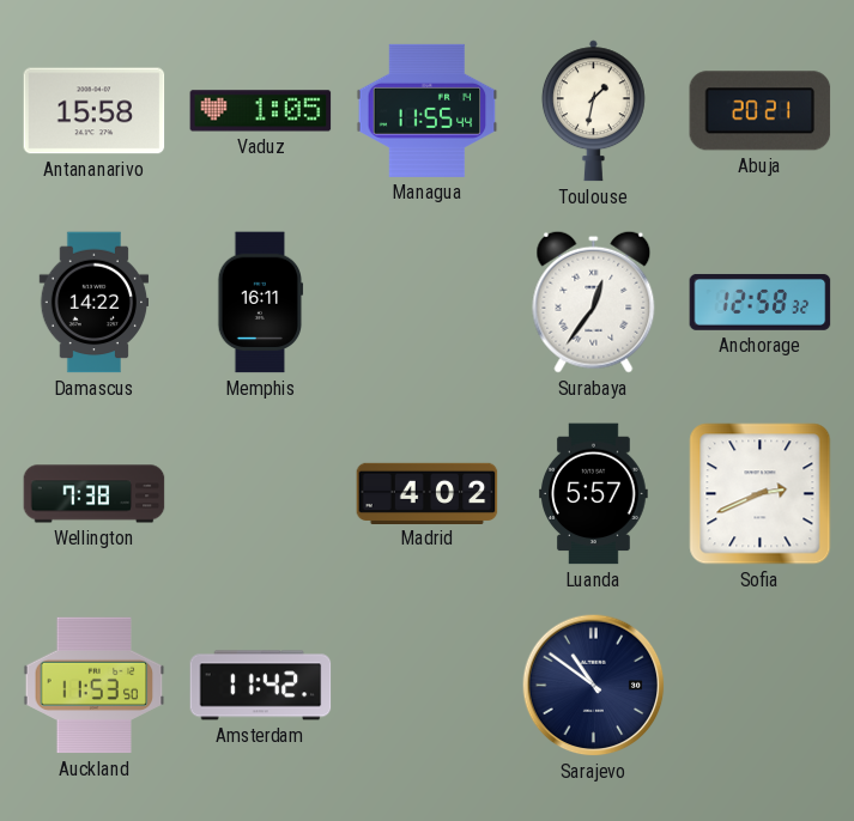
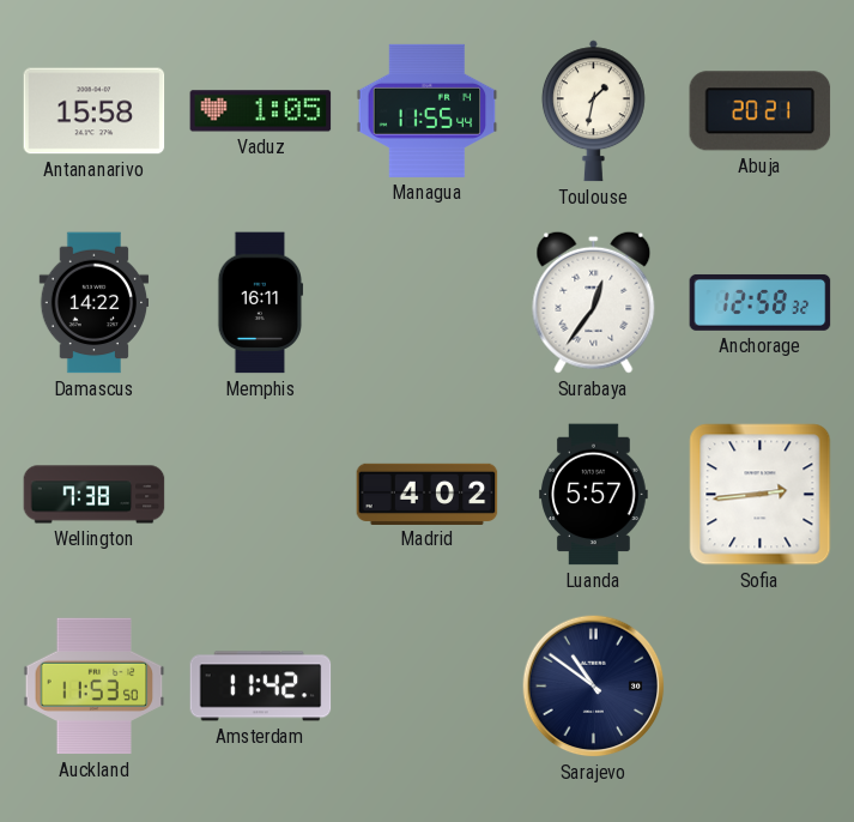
Sofia: 2:41 -> 2:44 (761, 495)
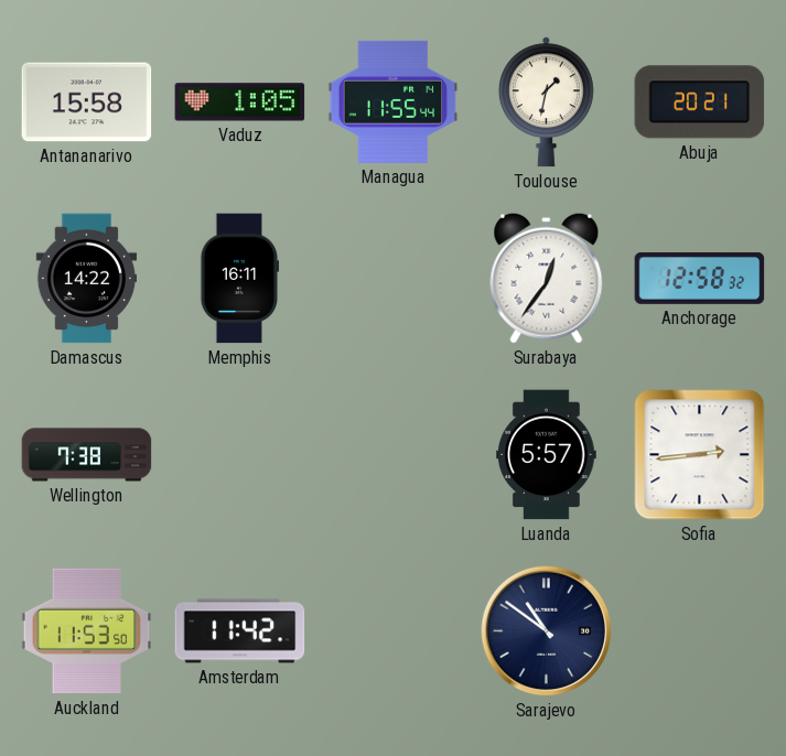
Madrid: 4:02 -> none (428, 494)
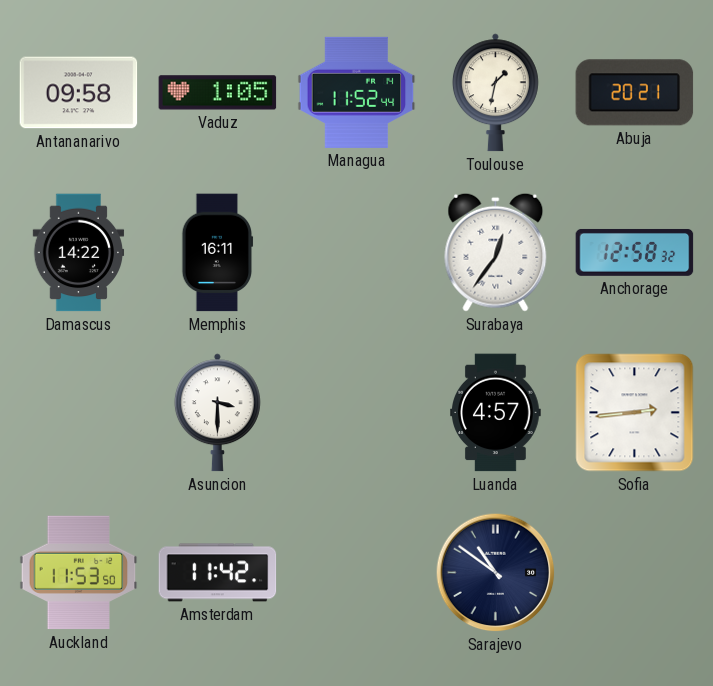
Antananarivo: 15:58 -> 09:58 (79, 93)
Managua: 11:55 -> 11:52 (357, 92)
Wellington: 7:38 -> none (87, 455)
Asuncion: none -> 3:30 (217, 413)
Luanda: 5:57 -> 4:57 (496, 413)
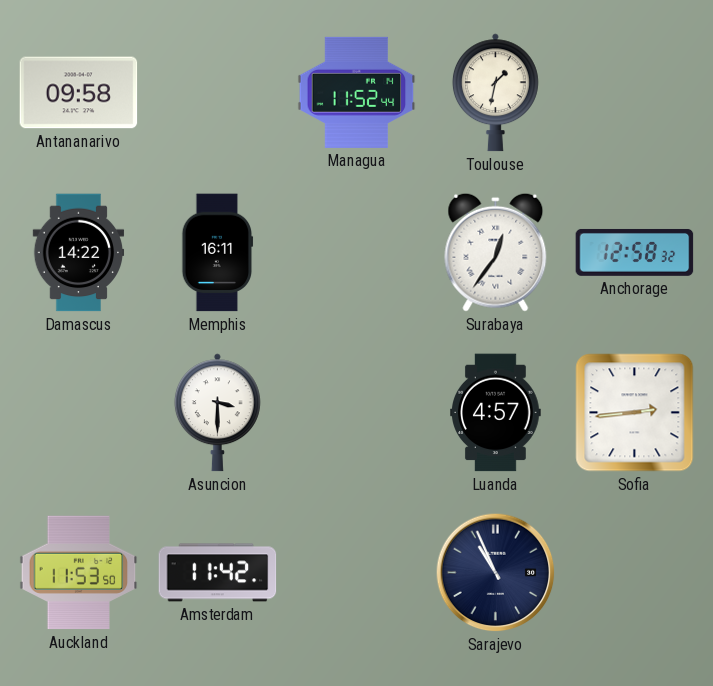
Vaduz: 1:05 -> none (218, 93)
Abuja: 20:21 -> none (635, 93)
Sarajevo: 10:51 -> 10:56 (496, 573)
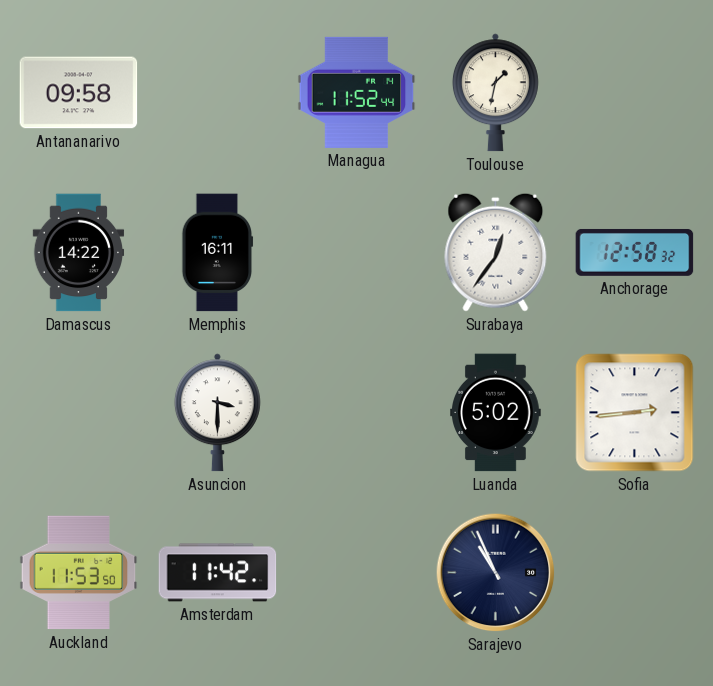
Luanda: 4:57 -> 5:02 (496, 413)
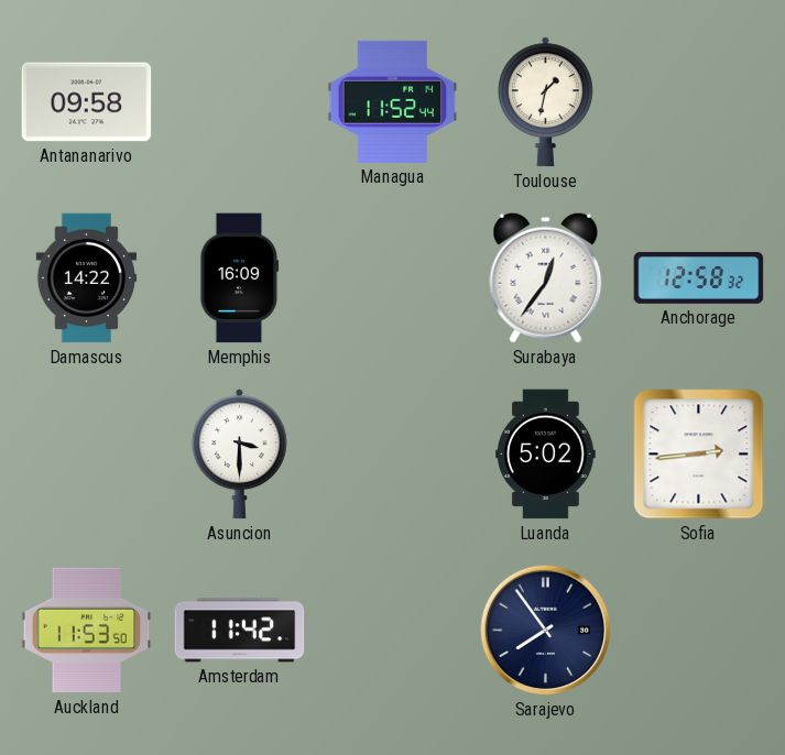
Memphis: 16:11 -> 16:09 (240, 278)
Sarajevo: 10:56 -> 7:54 (546, 631)
